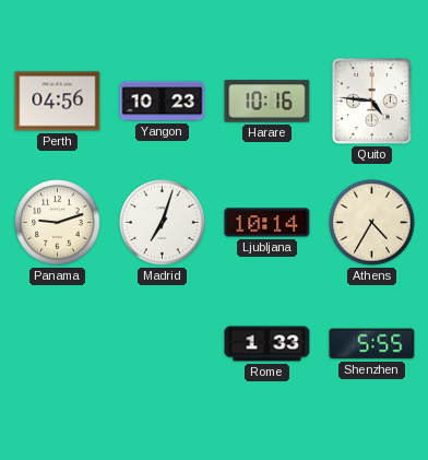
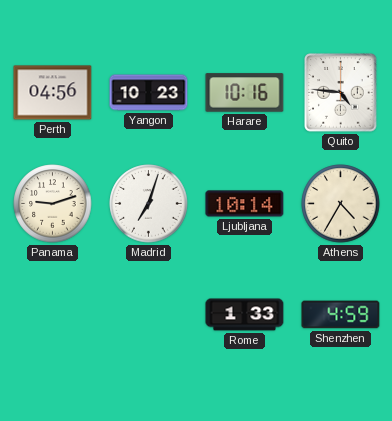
Shenzhen: 5:55 -> 4:59 (341, 315)
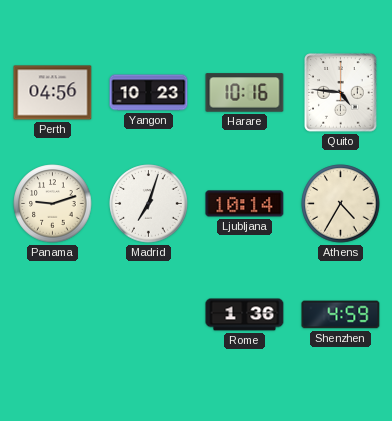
Rome: 1:33 -> 1:36 (245, 315)
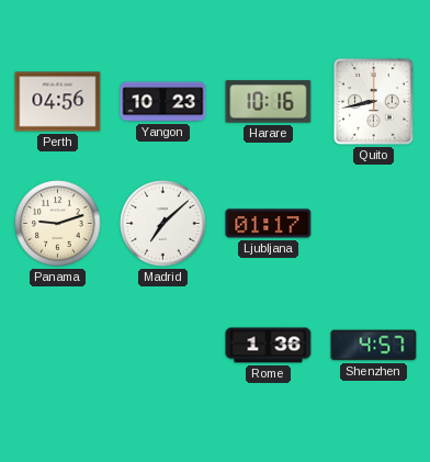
Quito: 4:46 -> 8:43 (374, 102)
Madrid: 7:03 -> 7:08 (163, 224)
Ljubljana: 10:14 -> 01:17 (269, 224)
Athens: 4:35 -> none (341, 204)
Shenzhen: 4:59 -> 4:57 (374, 346)
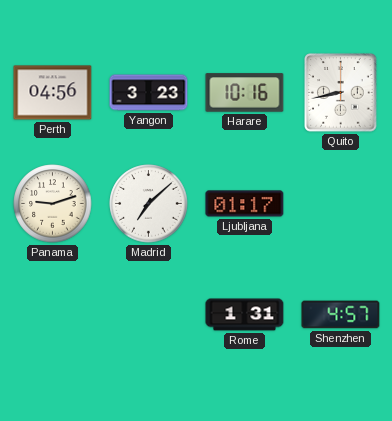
Yangon: 10:23 -> 3:23 (149, 93)
Rome: 1:36 -> 1:31 (245, 315)
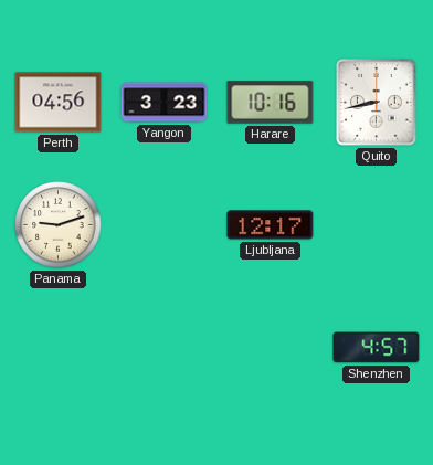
Madrid: 7:08 -> none (149, 204)
Ljubljana: 01:17 -> 12:17 (271, 225)
Rome: 1:31 -> none (245, 315)
